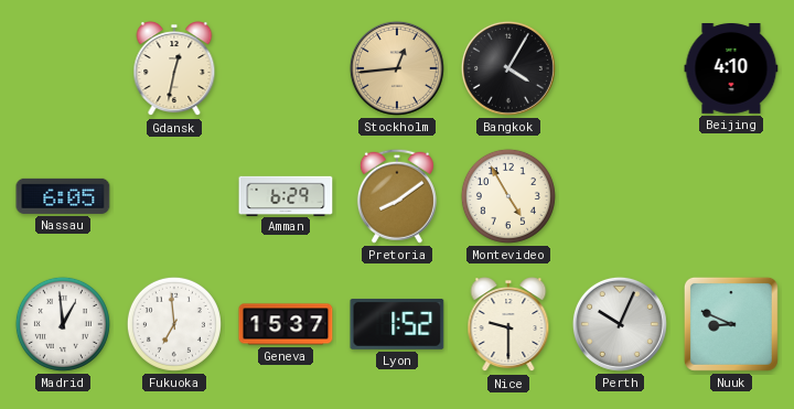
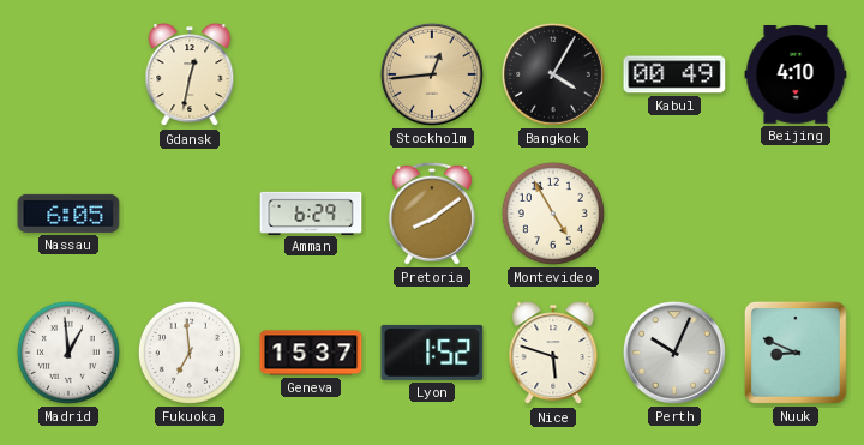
Kabul: none -> 00:49 (674, 74)
Nice: 9:30 -> 5:48 (553, 354)
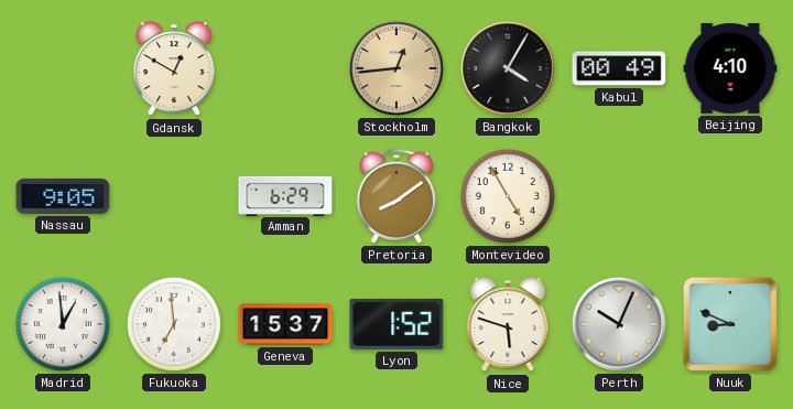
Gdansk: 12:32 -> 12:50 (174, 69)
Nassau: 6:05 -> 9:05 (63, 196)
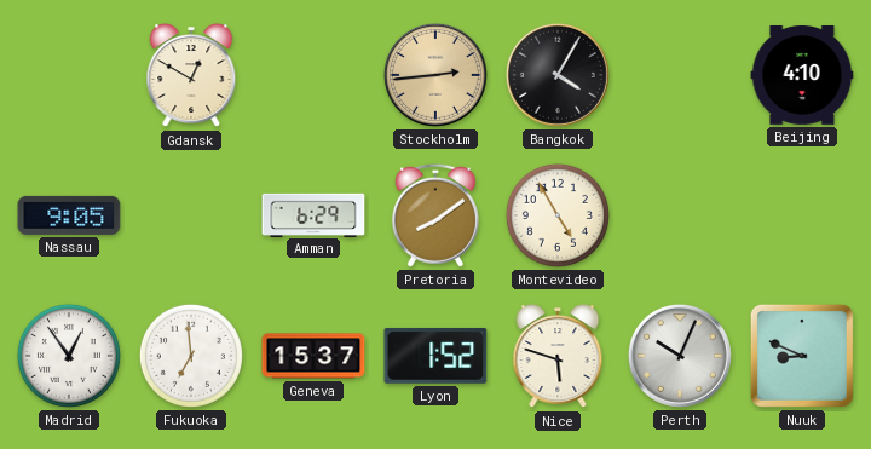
Stockholm: 12:44 -> 2:44 (435, 75)
Kabul: 00:49 -> none (619, 68)
Madrid: 12:59 -> 12:54 (69, 356)
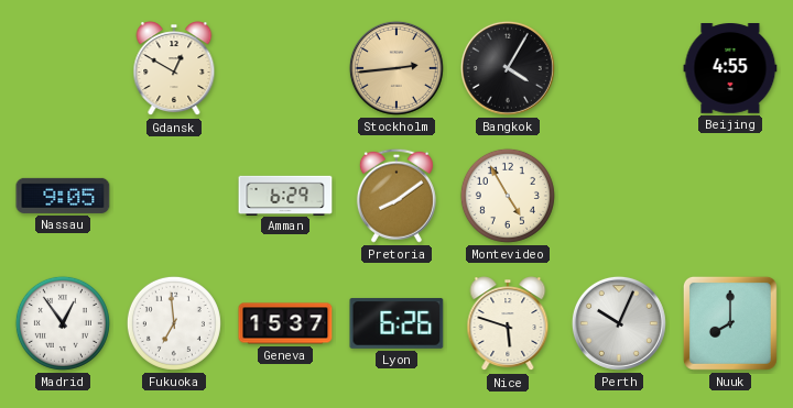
Beijing: 4:10 -> 4:55 (730, 69)
Lyon: 1:52 -> 6:26 (397, 323)
Nuuk: 8:49 -> 8:00 (730, 323)
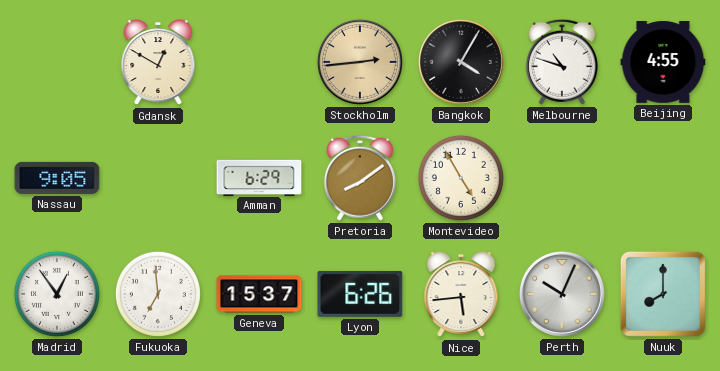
Melbourne: none -> 10:48 (562, 62)
Nice: 5:48 -> 5:44 (461, 295)
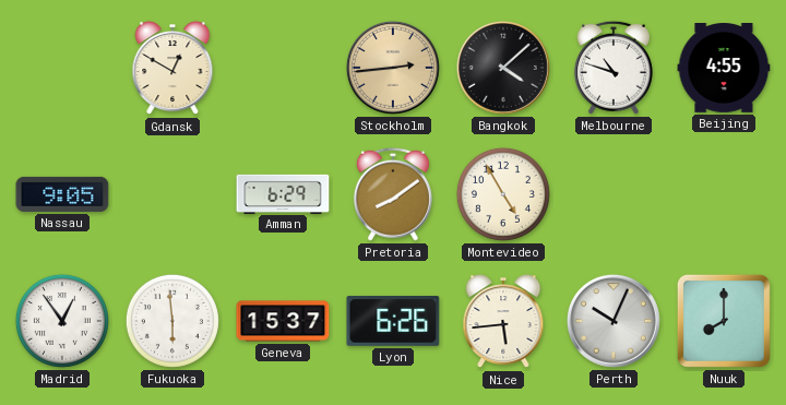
Bangkok: 4:05 -> 4:08 (503, 68)
Fukuoka: 6:59 -> 5:59 (172, 321)
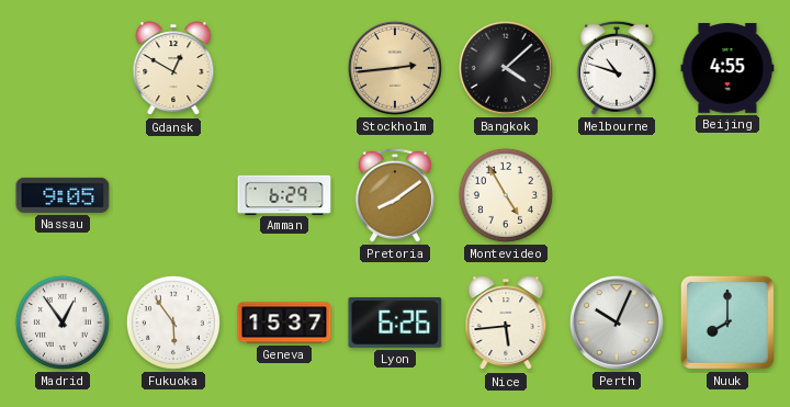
Fukuoka: 5:59 -> 5:54 (173, 323)
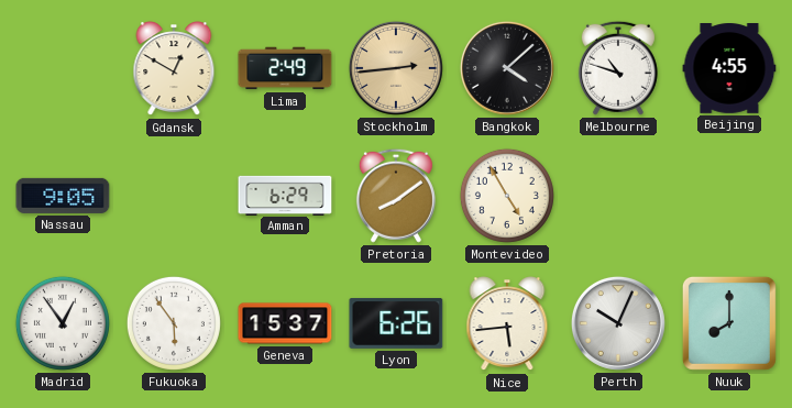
Lima: none -> 2:49 (285, 68)
